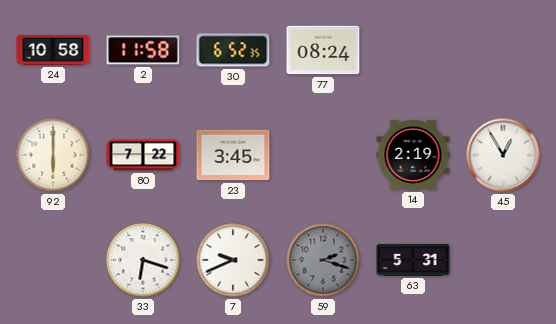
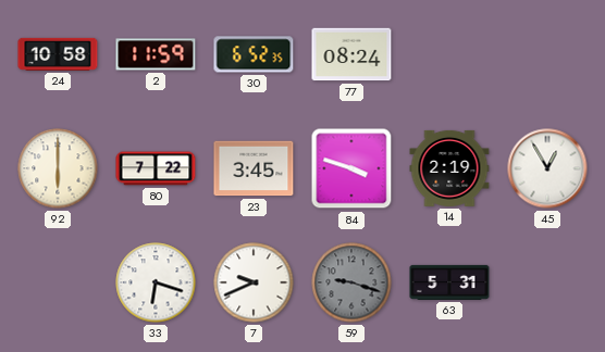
2: 11:58 -> 11:59 (156, 54)
84: none -> 3:48 (351, 168)
59: 2:18 -> 9:18 (351, 282)
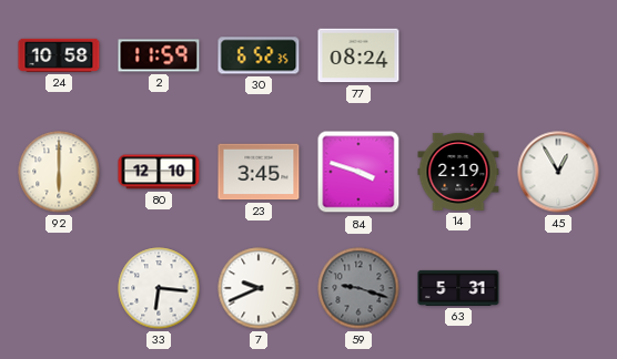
80: 7:22 -> 12:10 (159, 172)
33: 6:18 -> 6:16 (159, 288)
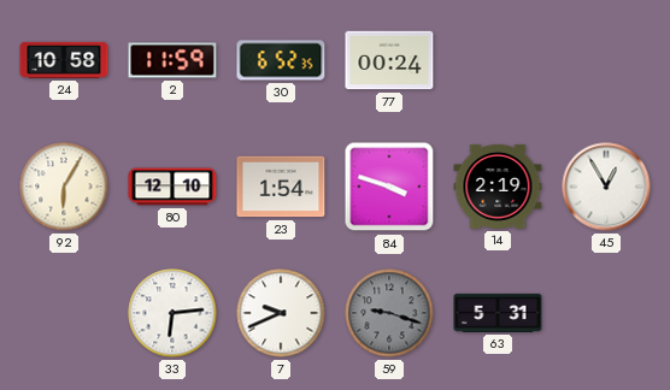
77: 08:24 -> 00:24 (389, 60)
92: 6:00 -> 6:05 (64, 187)
23: 3:45 -> 1:54 (281, 187)
33: 6:16 -> 6:14 (172, 313)
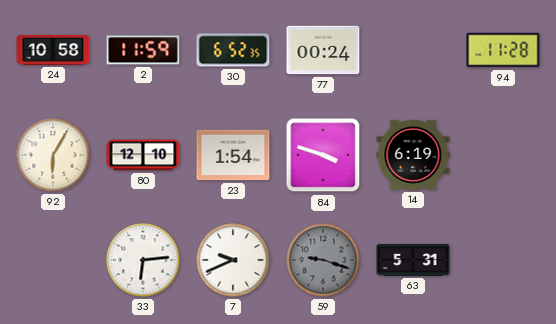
94: none -> 11:28 (503, 50)
14: 2:19 -> 6:19 (413, 155)
45: 12:55 -> none (606, 187)
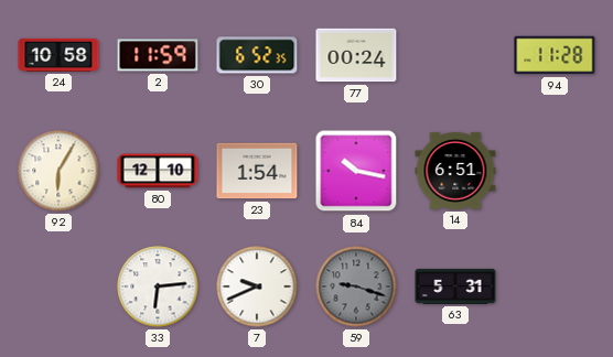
84: 3:48 -> 10:17 (356, 171)
14: 6:19 -> 6:51 (455, 171)
